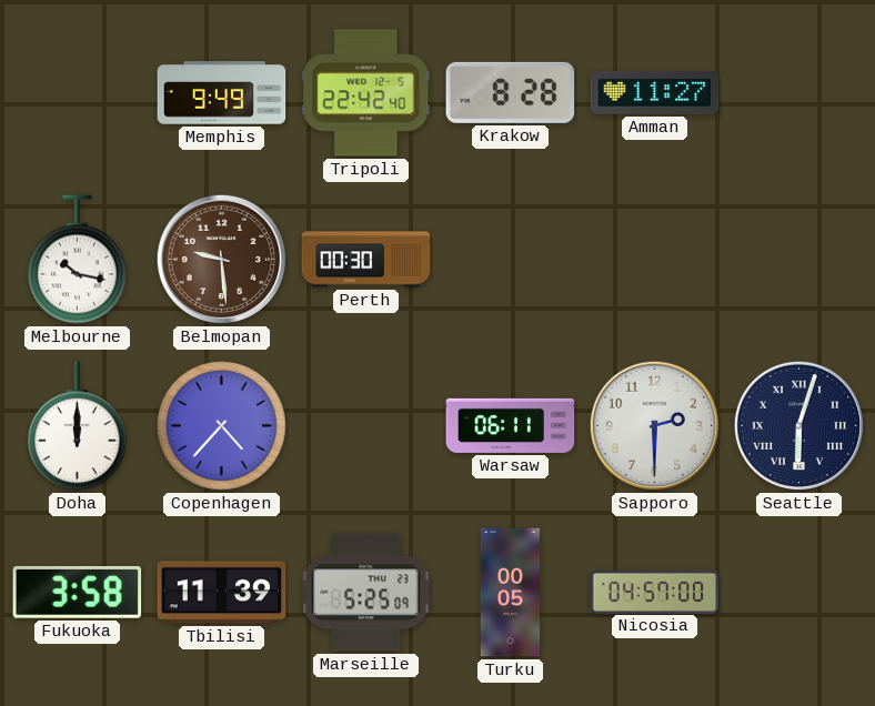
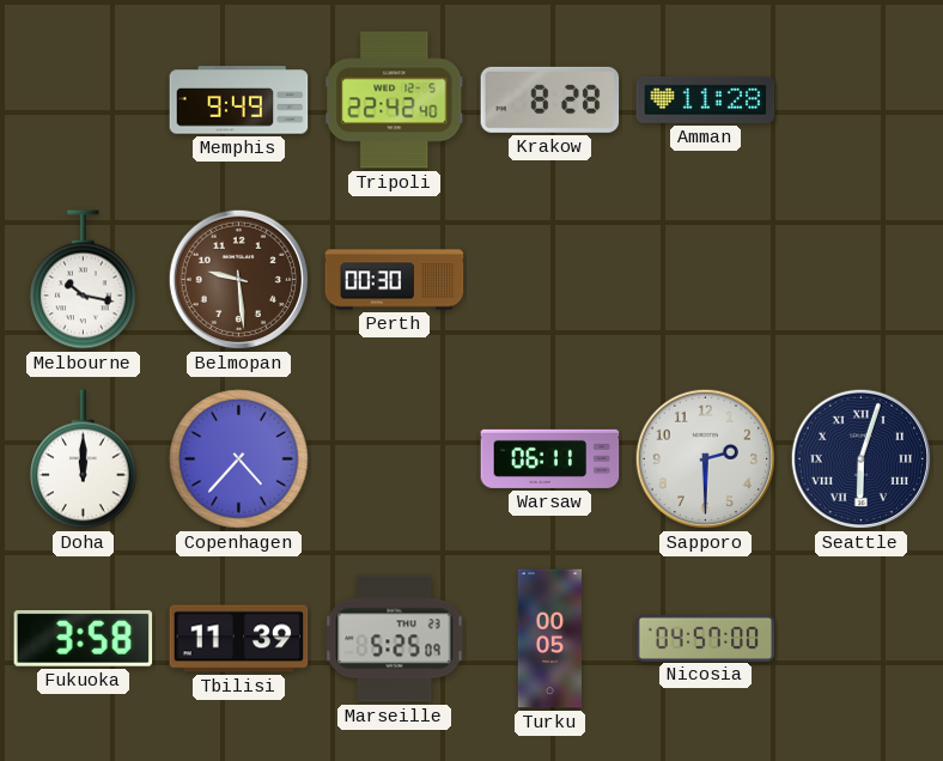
Amman: 11:27 -> 11:28 (706, 99)
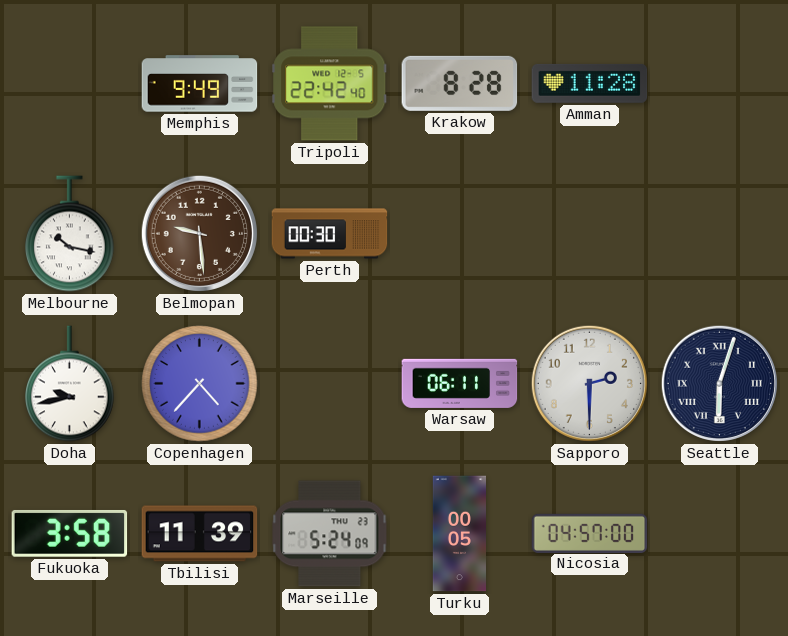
Doha: 12:00 -> 9:43 (70, 384)
Marseille: 5:25 -> 5:24 (330, 534)
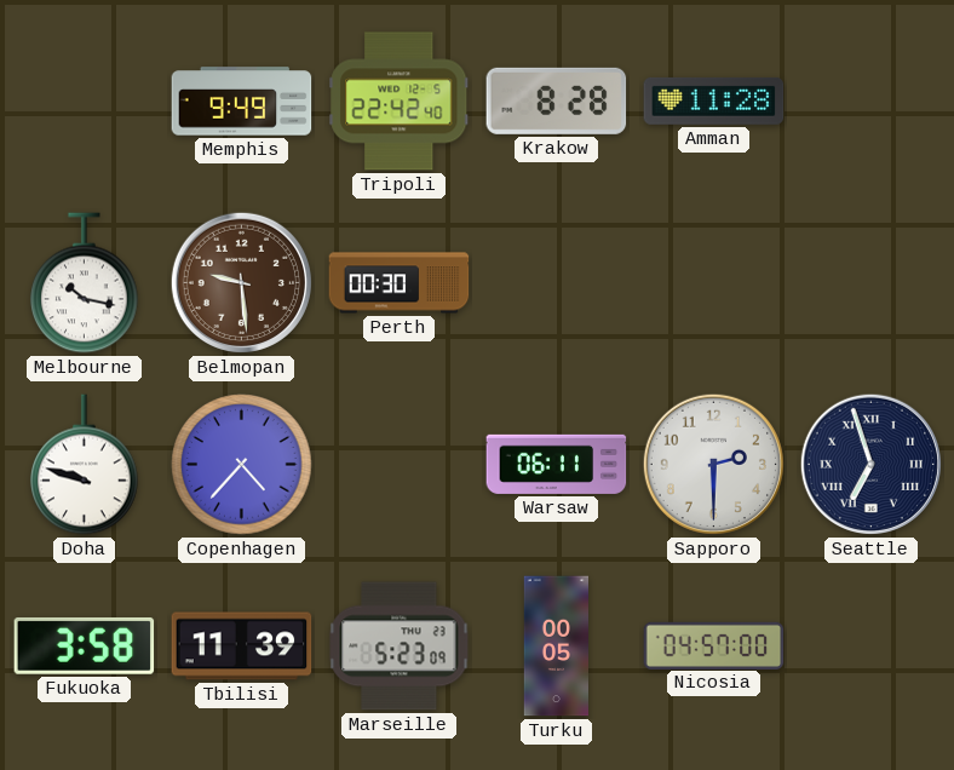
Doha: 9:43 -> 9:48 (85, 465)
Seattle: 6:03 -> 6:57 (870, 464)
Marseille: 5:24 -> 5:23 (400, 647)
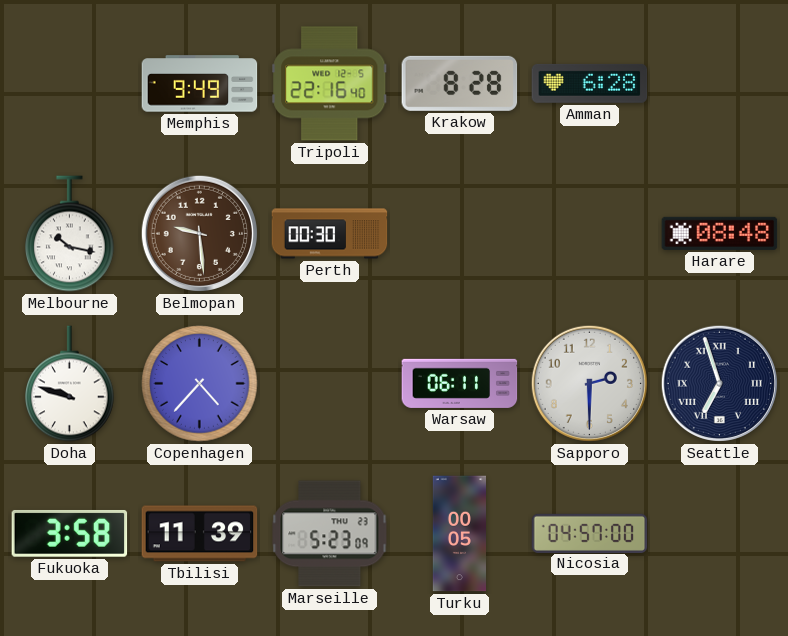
Tripoli: 22:42 -> 22:16 (330, 84)
Amman: 11:28 -> 6:28 (590, 83)
Harare: none -> 08:48 (720, 233)
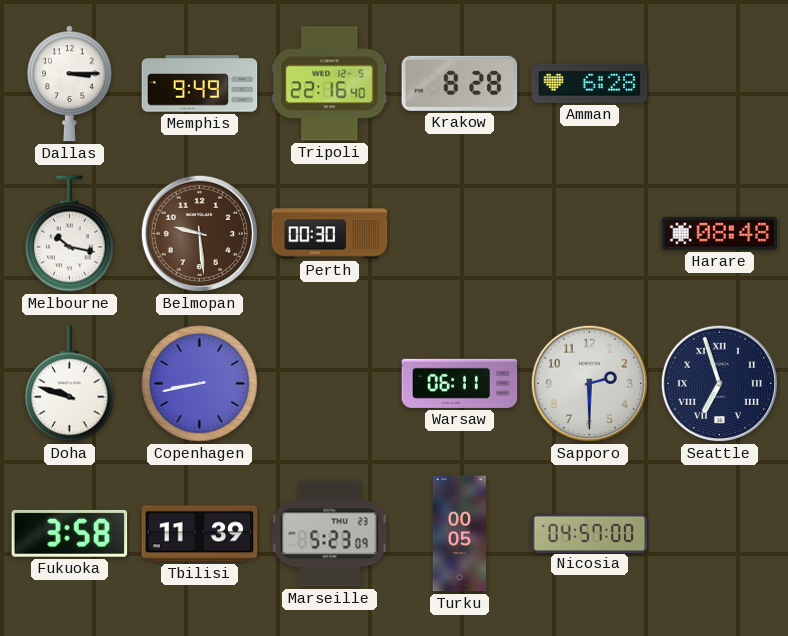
Dallas: none -> 3:15 (69, 84)
Copenhagen: 4:37 -> 8:43 (200, 384)
